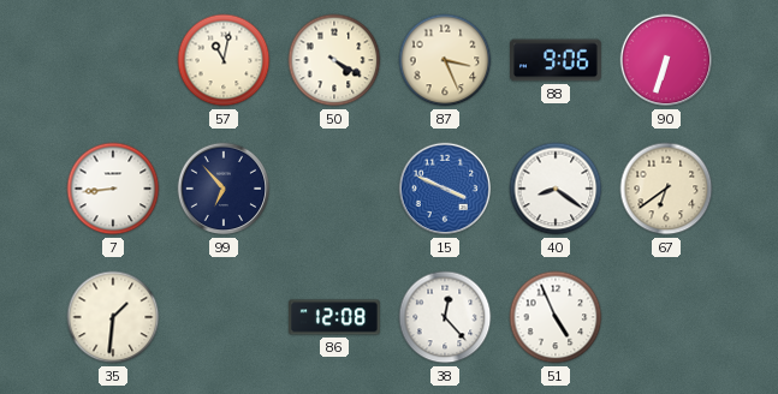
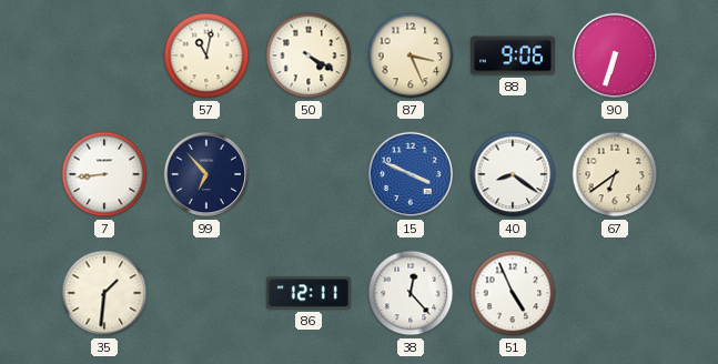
86: 12:08 -> 12:11 (310, 293)
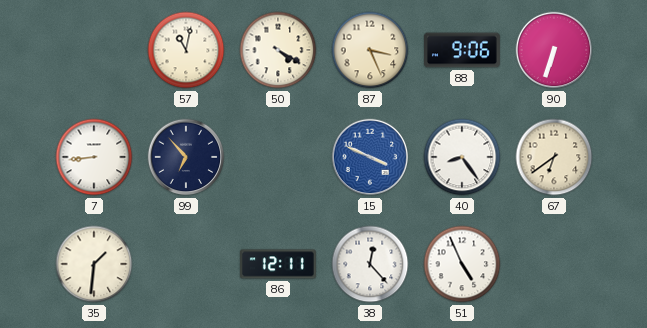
40: 8:21 -> 8:24 (462, 157)
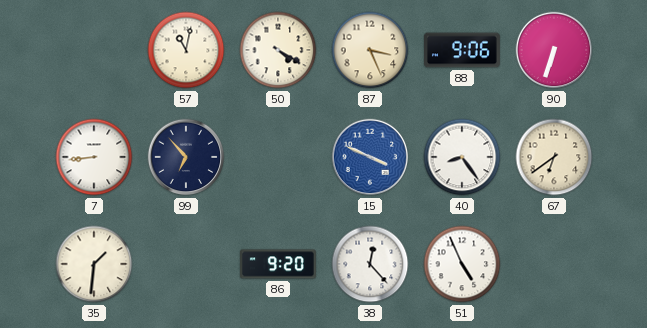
86: 12:11 -> 9:20 (279, 264)
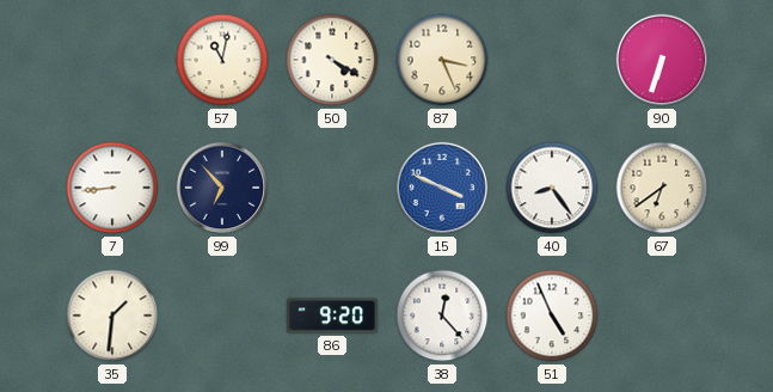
88: 9:06 -> none (463, 50)
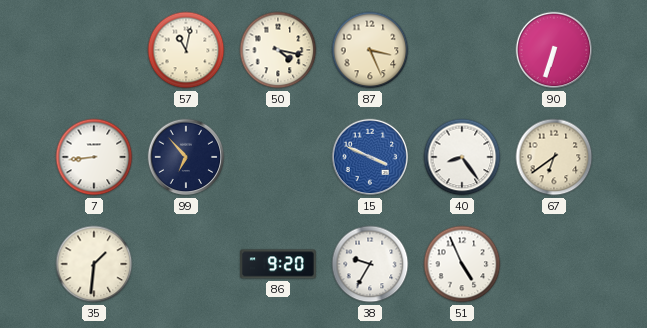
50: 4:20 -> 4:17 (278, 50)
38: 12:23 -> 9:35 (370, 264)
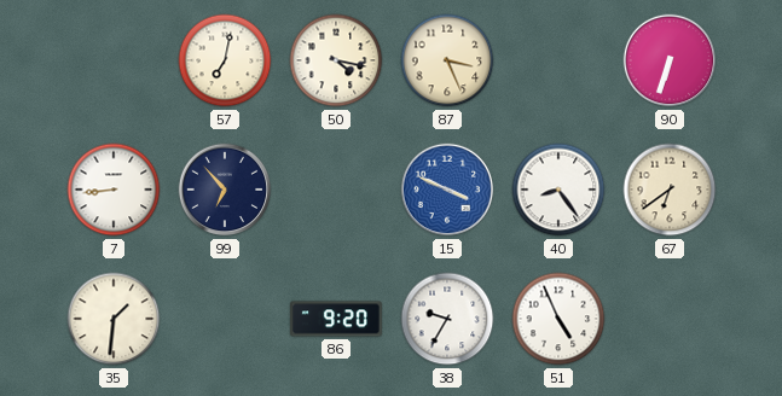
57: 11:02 -> 7:02 (225, 60)
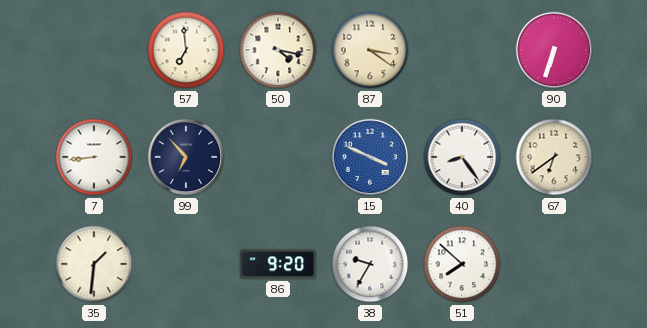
57: 7:02 -> 6:59 (186, 50)
87: 3:26 -> 3:21 (370, 50)
51: 4:56 -> 7:52 (462, 264)
